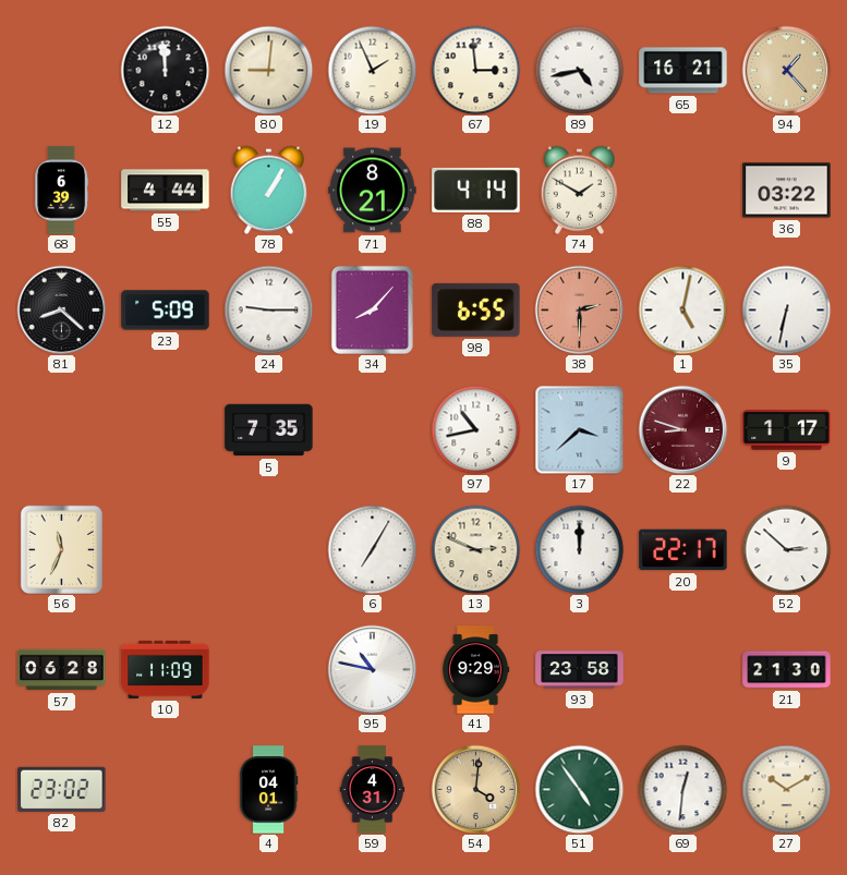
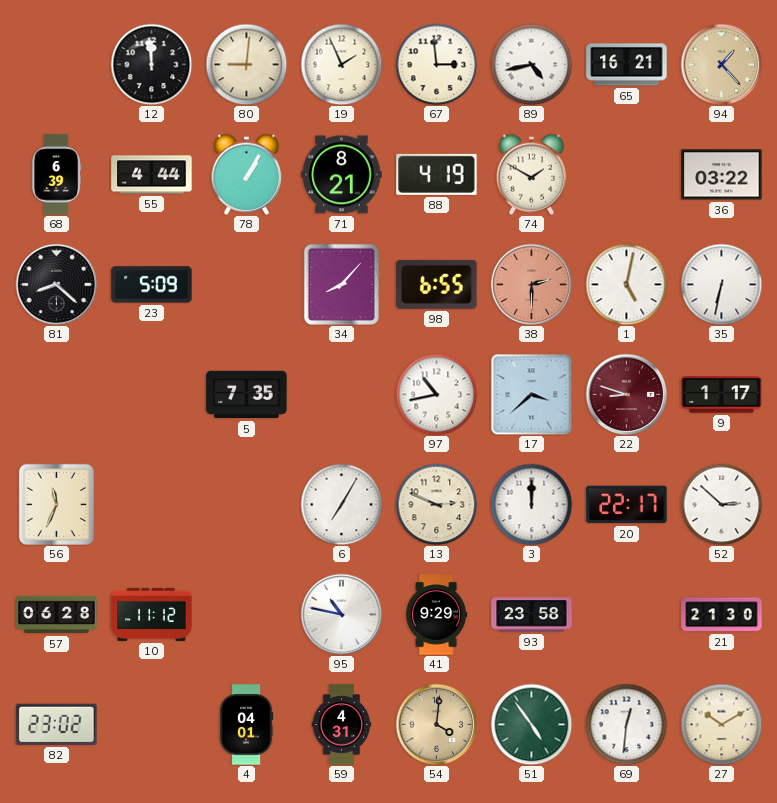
88: 4:14 -> 4:19 (437, 174)
24: 9:15 -> none (268, 309)
10: 11:09 -> 11:12 (152, 614)
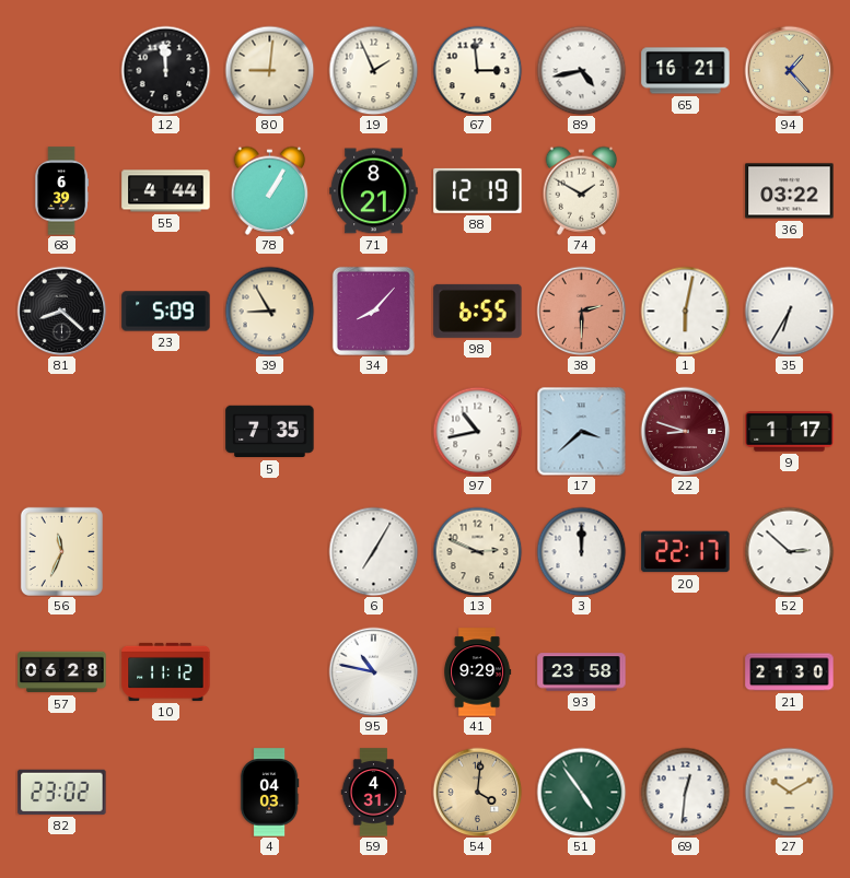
88: 4:19 -> 12:19 (478, 190)
39: none -> 8:55 (269, 311)
1: 5:02 -> 6:02 (685, 311)
35: 6:32 -> 6:35 (789, 311)
4: 04:01 -> 04:03 (269, 793)
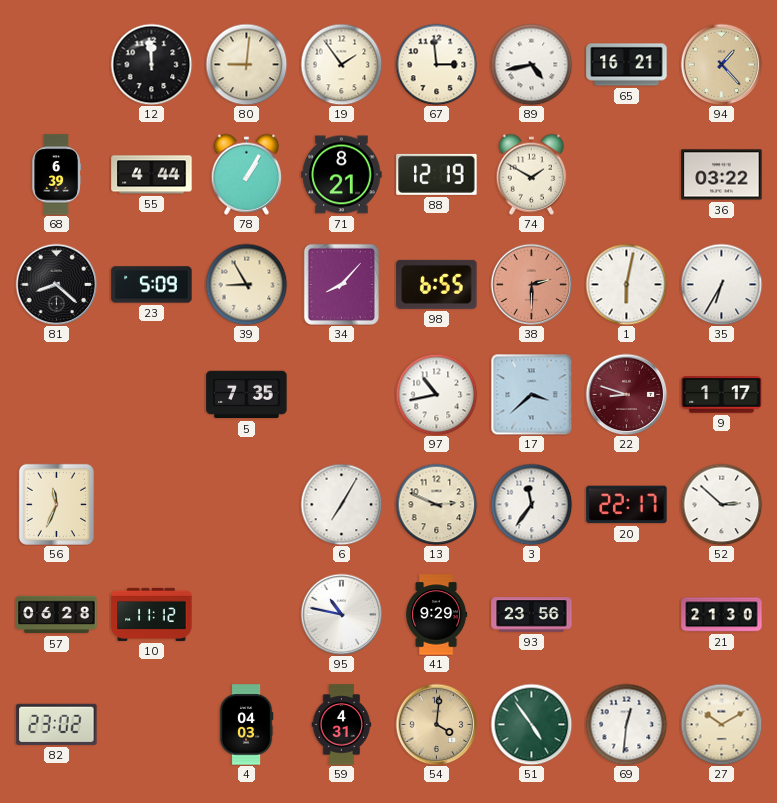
19: 1:56 -> 1:54 (341, 64)
3: 12:00 -> 11:36 (531, 504)
93: 23:58 -> 23:56 (532, 615)
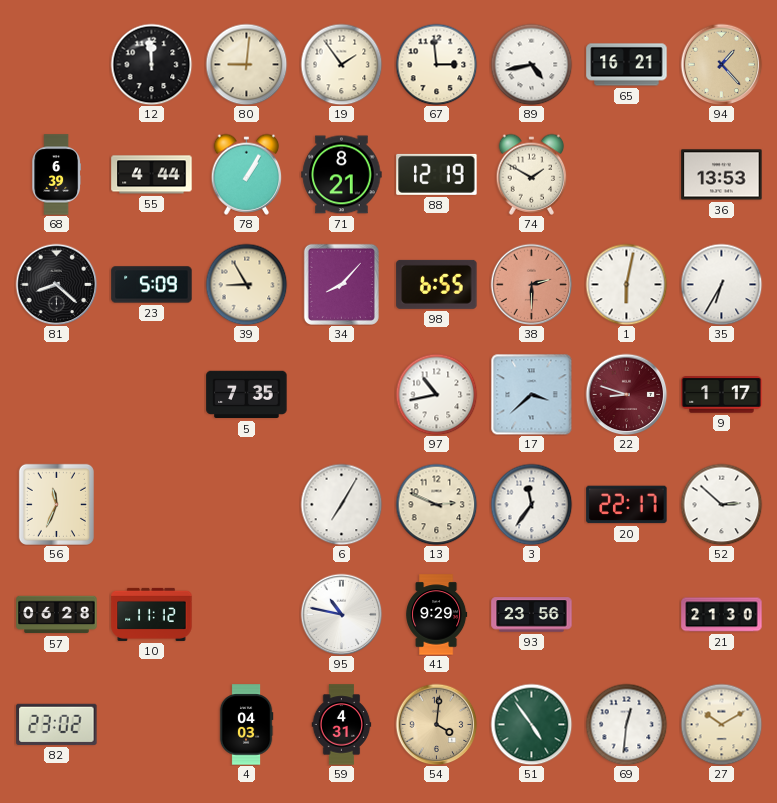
36: 03:22 -> 13:53 (722, 175)
